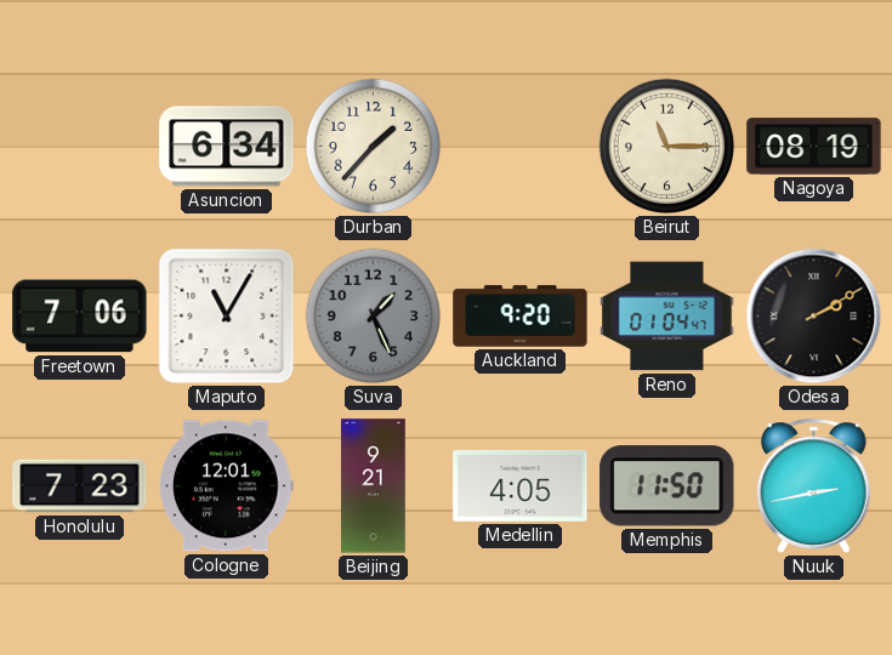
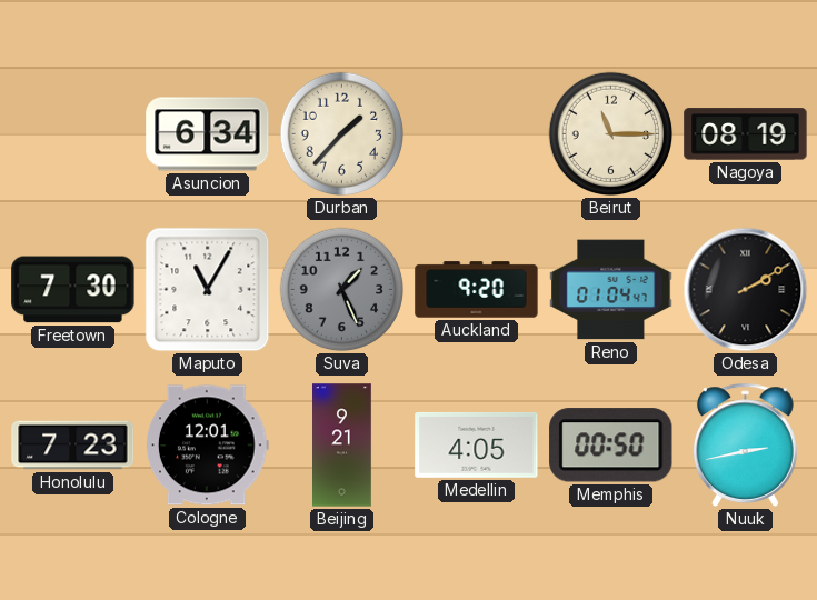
Freetown: 7:06 -> 7:30 (73, 290)
Memphis: 11:50 -> 00:50 (611, 446)
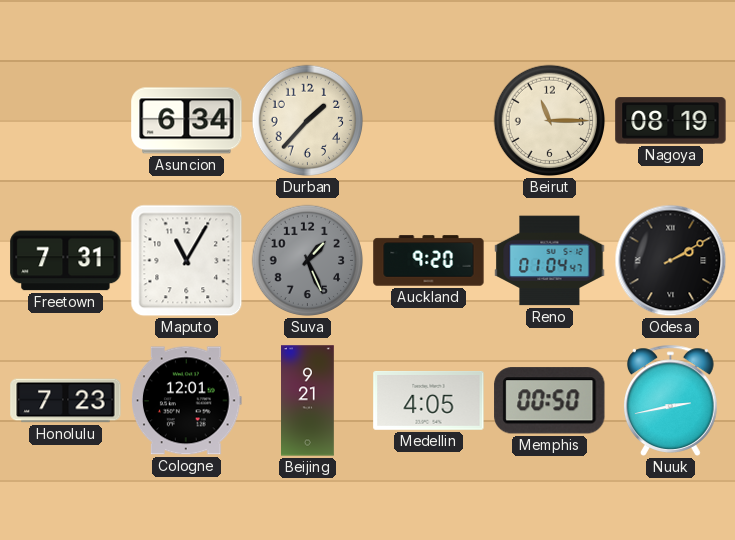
Freetown: 7:30 -> 7:31 (66, 261)
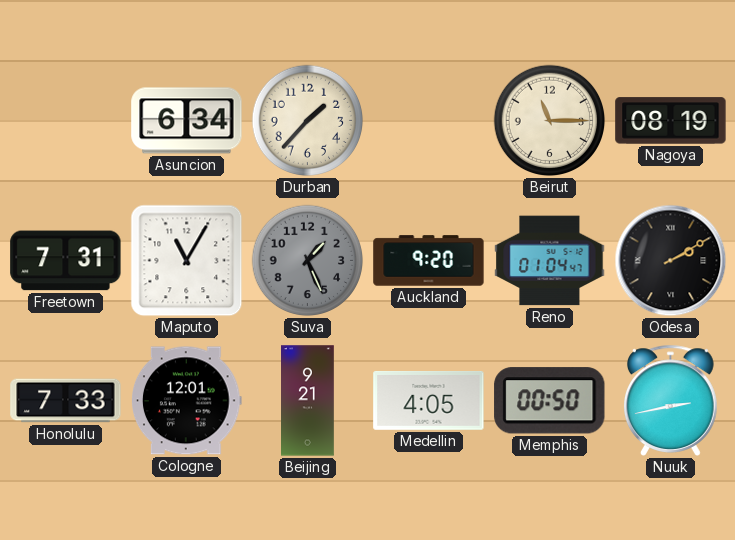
Honolulu: 7:23 -> 7:33 (66, 401)
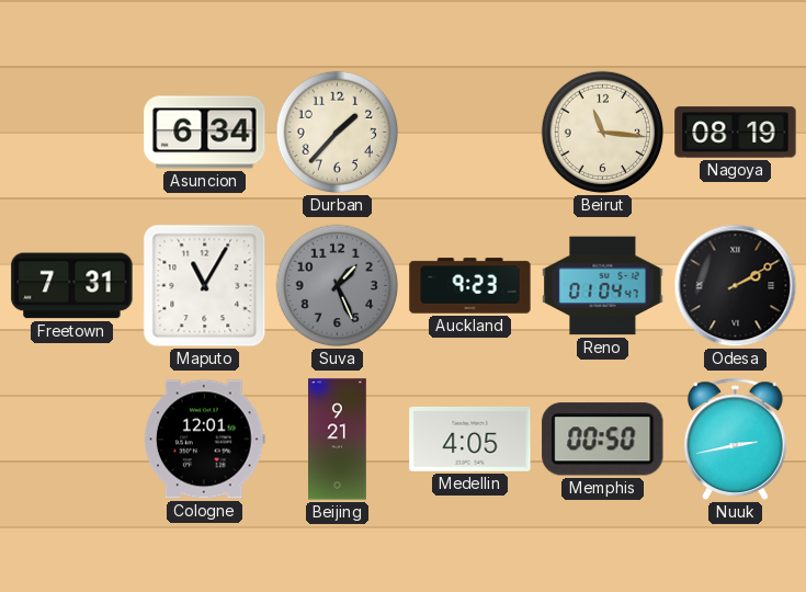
Beirut: 11:15 -> 11:16 (603, 133)
Auckland: 9:20 -> 9:23 (470, 286)
Honolulu: 7:33 -> none (66, 401)
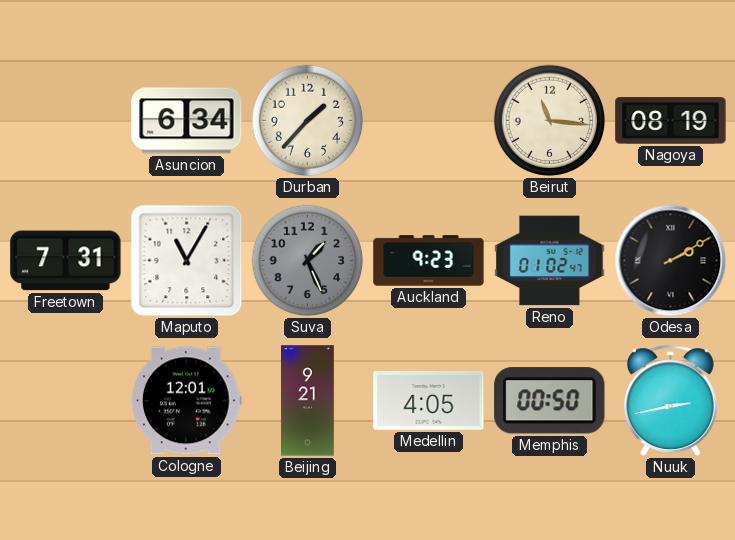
Reno: 01:04 -> 01:02 (550, 261)
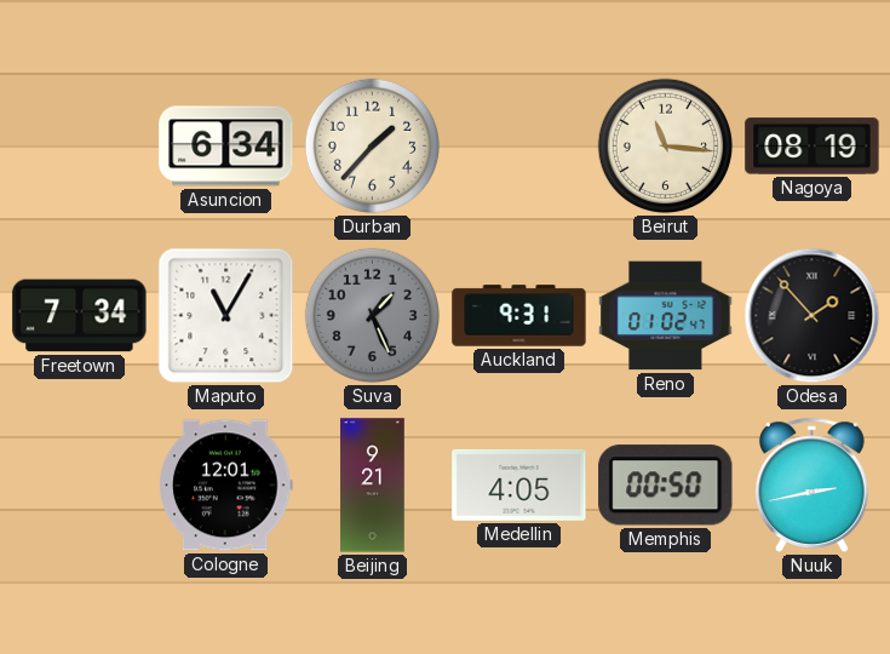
Freetown: 7:31 -> 7:34 (80, 316)
Auckland: 9:23 -> 9:31 (519, 316)
Odesa: 2:10 -> 1:53 (813, 316)
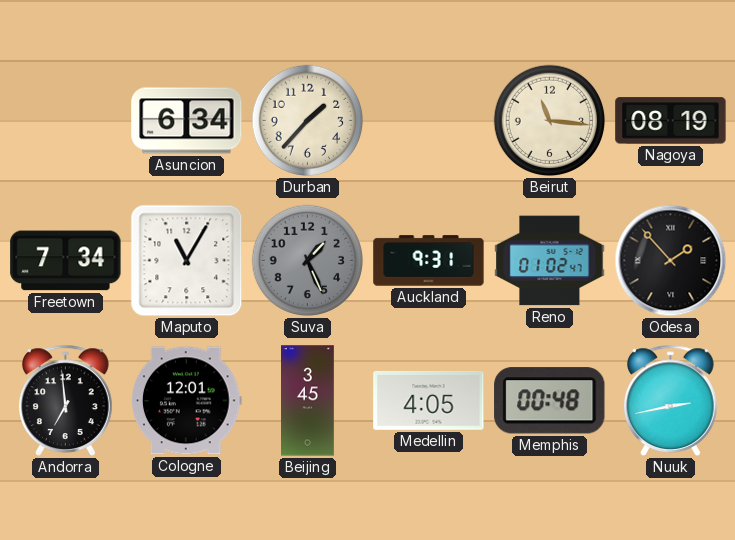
Andorra: none -> 6:59 (66, 400)
Beijing: 9:21 -> 3:45 (308, 401)
Memphis: 00:50 -> 00:48 (550, 401)
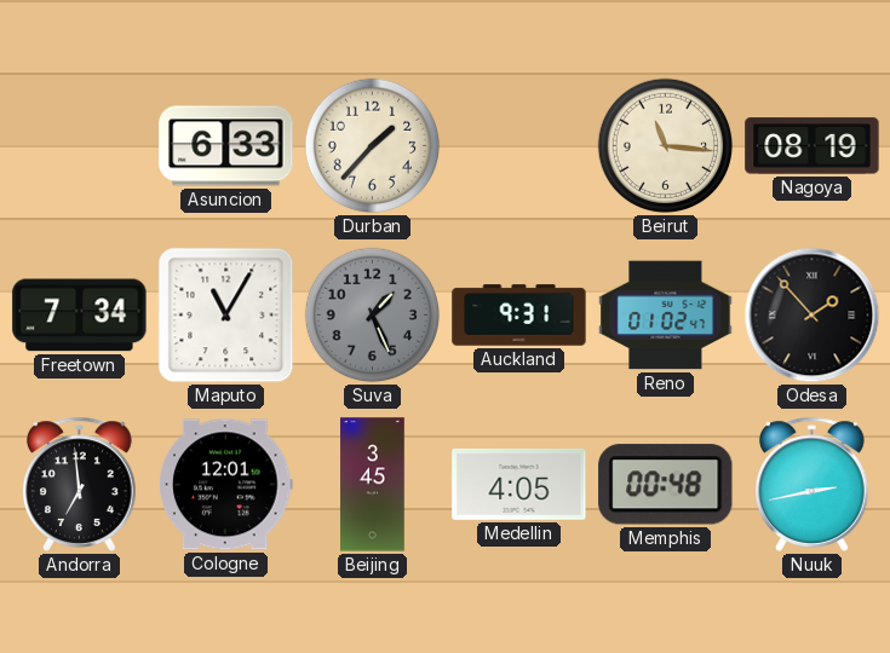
Asuncion: 6:34 -> 6:33 (226, 146)
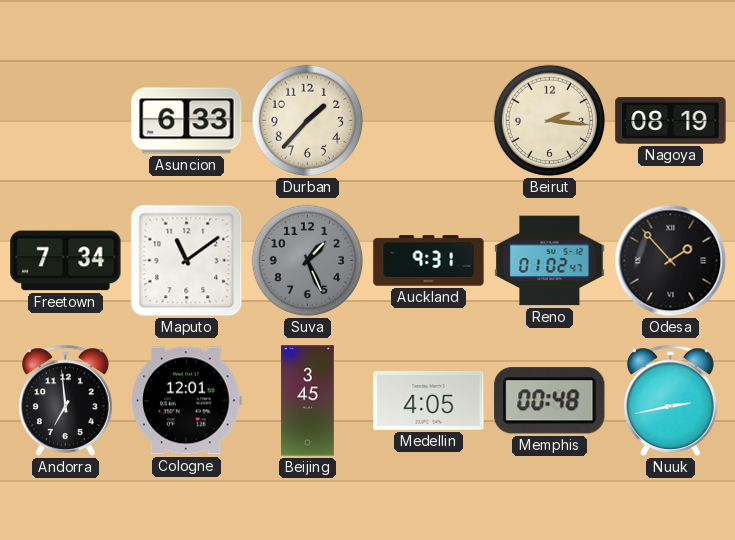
Beirut: 11:16 -> 2:16 (550, 121)
Maputo: 11:05 -> 11:09 (187, 261)
